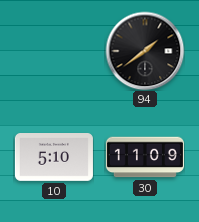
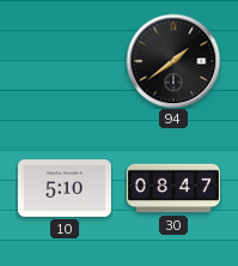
30: 11:09 -> 08:47 (173, 188)
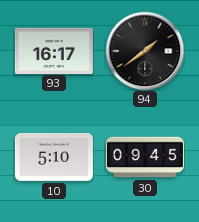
93: none -> 16:17 (54, 50)
30: 08:47 -> 09:45 (145, 157)
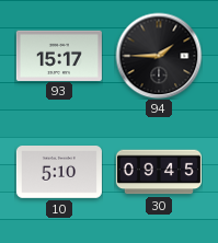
93: 16:17 -> 15:17 (59, 55)
94: 1:39 -> 1:45 (159, 56)
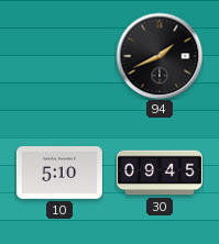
93: 15:17 -> none (59, 55)
94: 1:45 -> 1:41 (160, 56)
